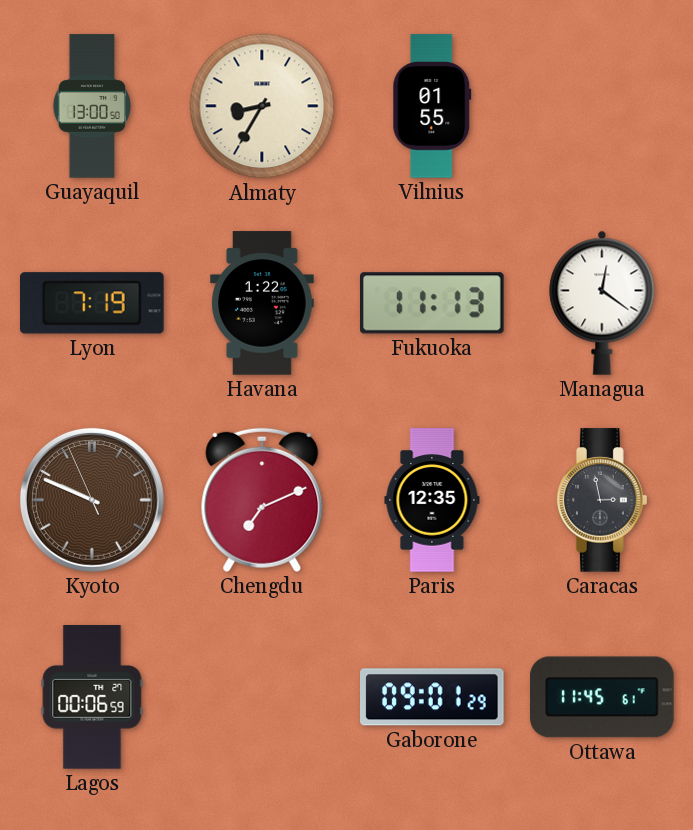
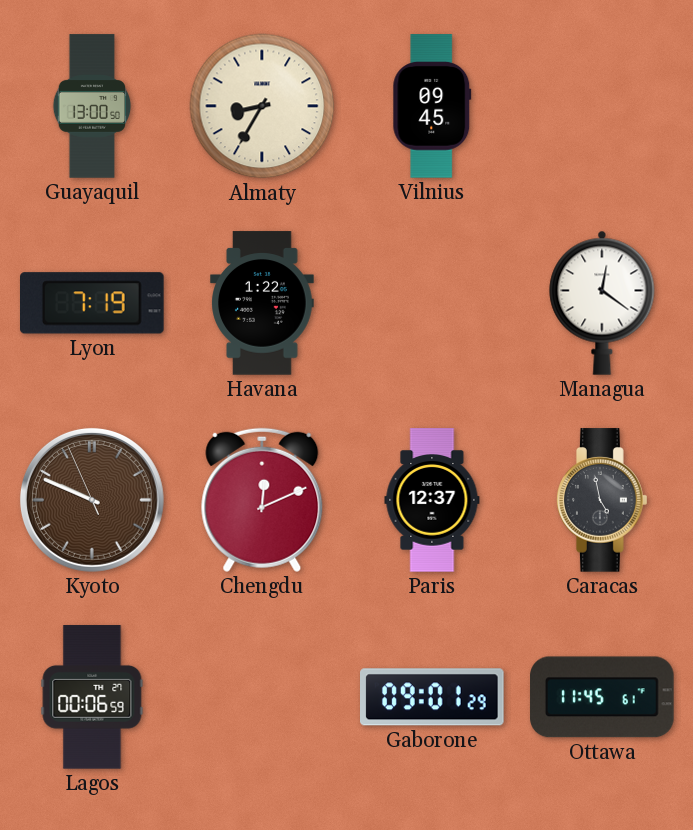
Vilnius: 01:55 -> 09:45 (432, 106)
Fukuoka: 11:13 -> none (433, 303)
Chengdu: 7:11 -> 12:11 (262, 500)
Paris: 12:35 -> 12:37 (432, 500)
Caracas: 2:58 -> 4:58 (603, 500)
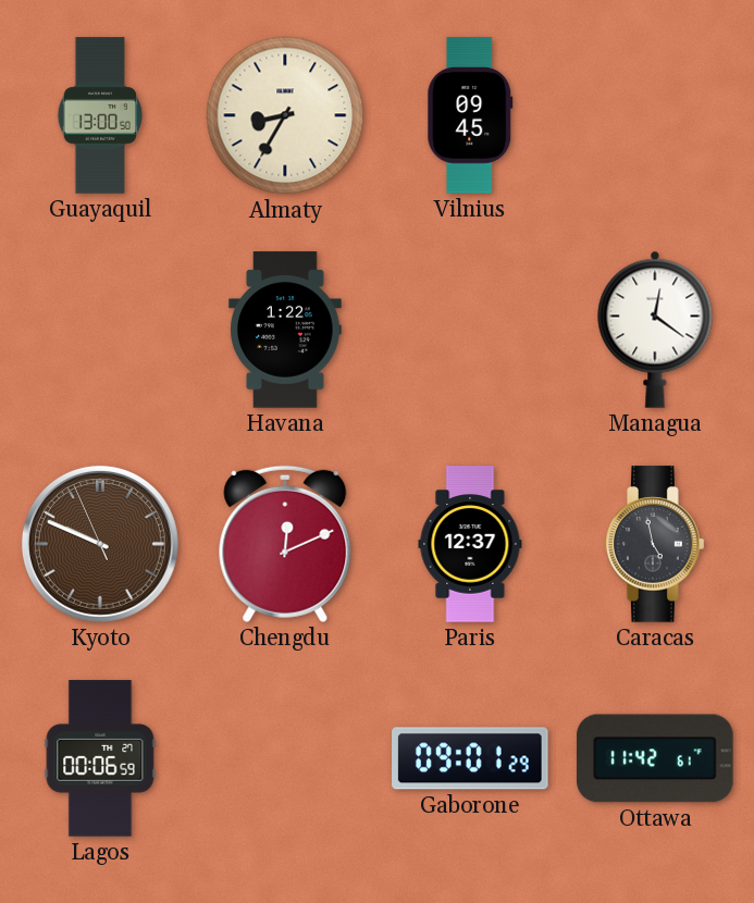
Lyon: 7:19 -> none (93, 303)
Ottawa: 11:45 -> 11:42 (655, 758)
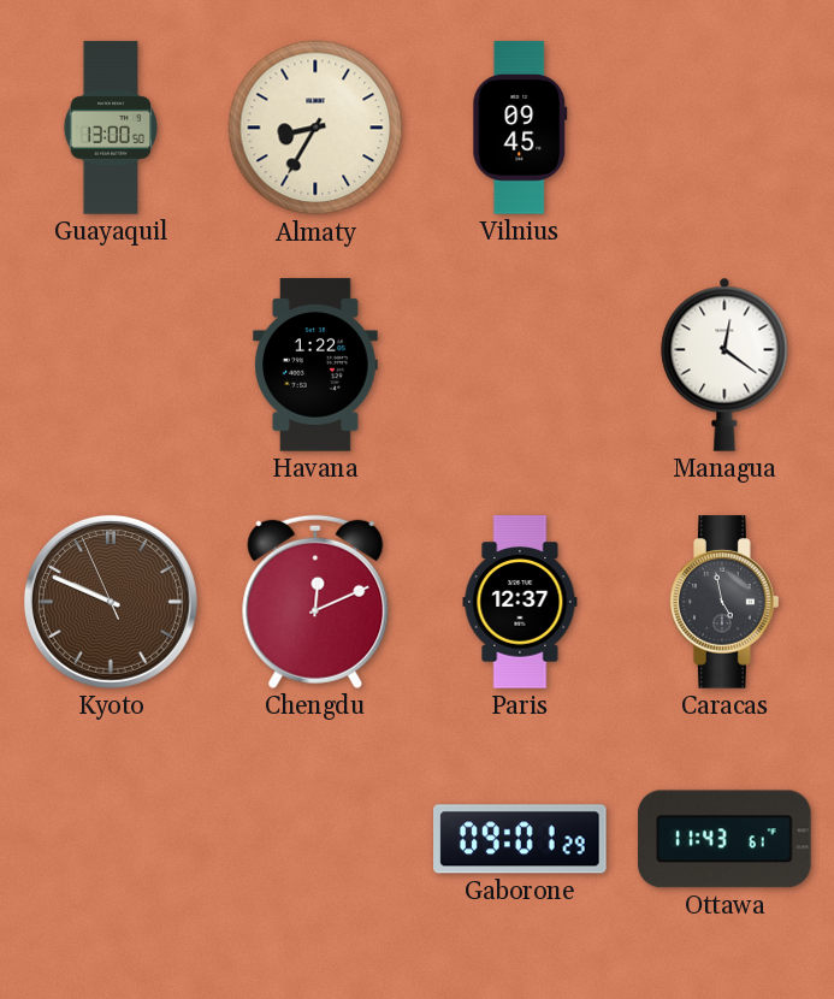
Lagos: 00:06 -> none (100, 758)
Ottawa: 11:42 -> 11:43 (724, 839)
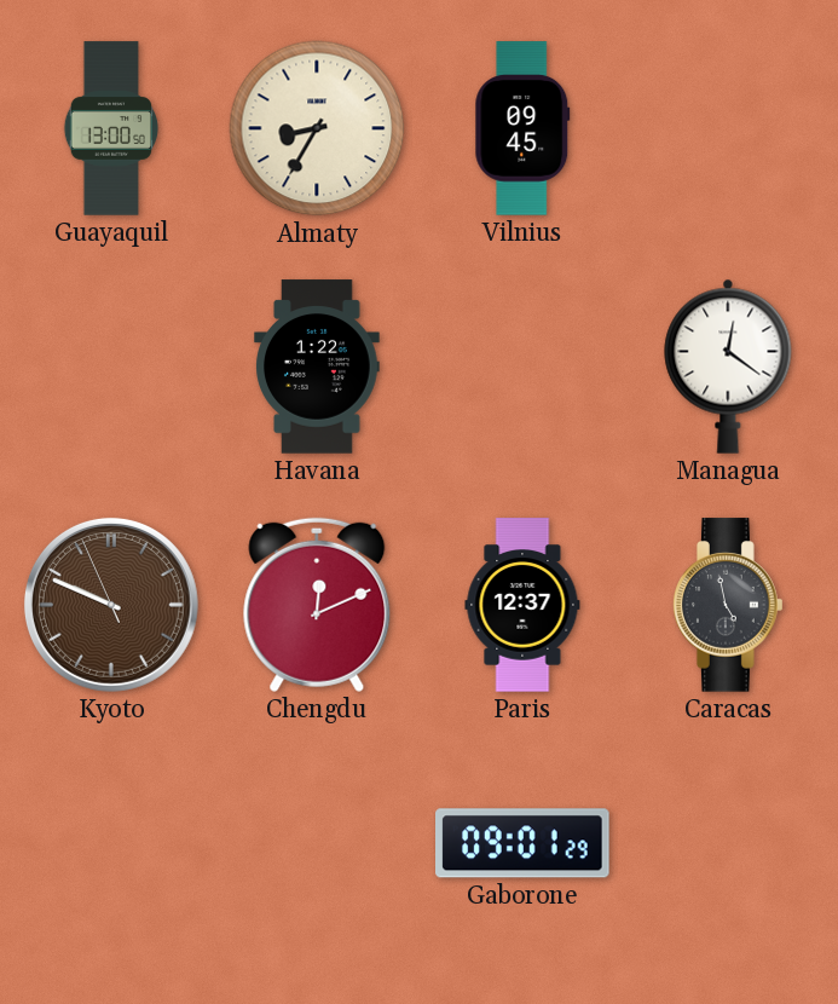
Ottawa: 11:43 -> none (724, 839)
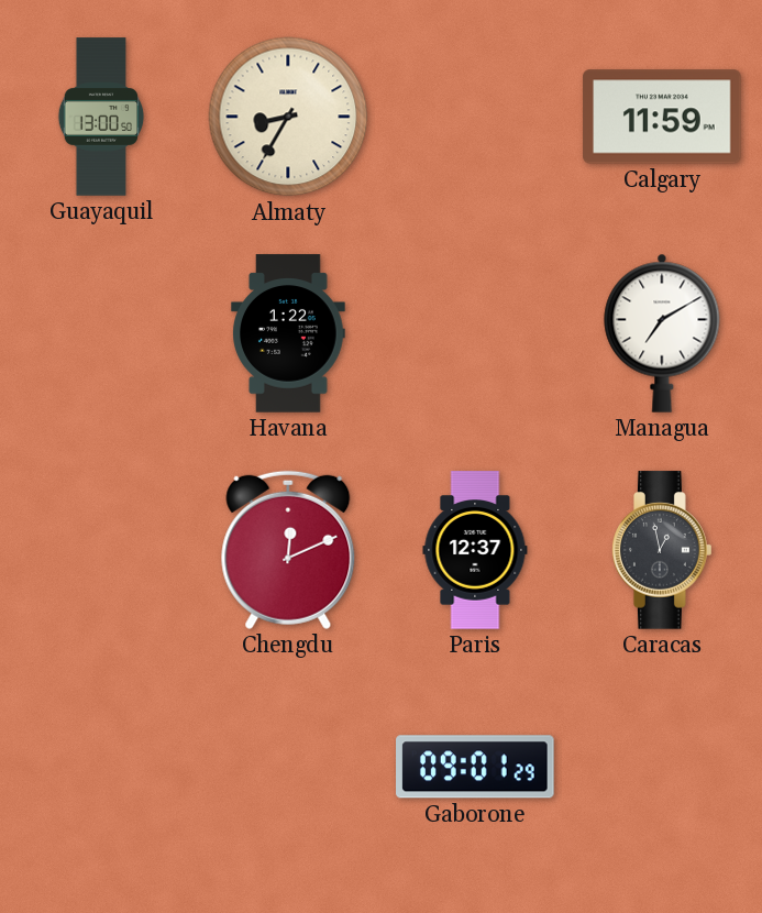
Vilnius: 09:45 -> none (522, 128)
Calgary: none -> 11:59 (662, 117)
Managua: 12:21 -> 7:10 (662, 333)
Kyoto: 9:48 -> none (111, 605)
Caracas: 4:58 -> 12:58 (663, 550)
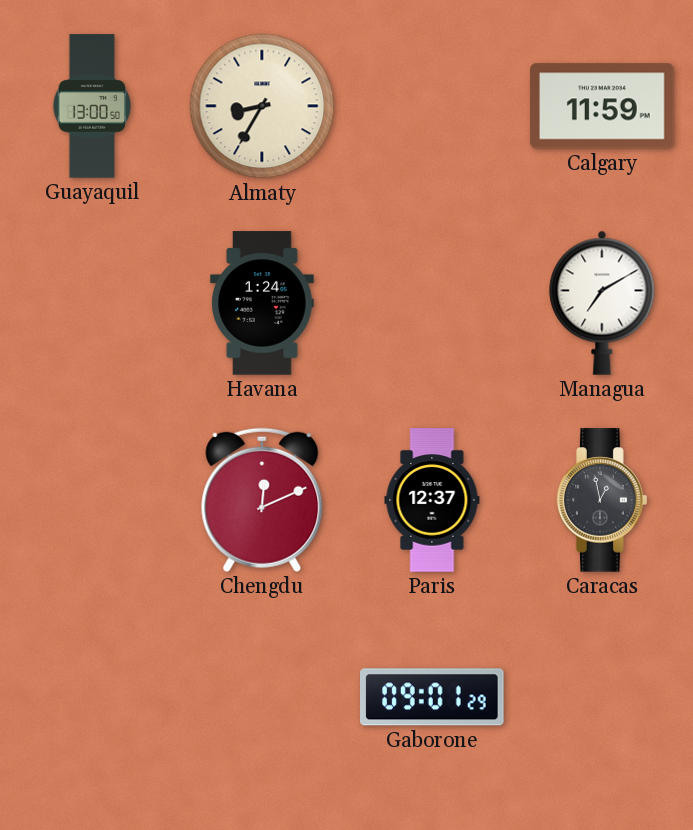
Havana: 1:22 -> 1:24 (262, 303)
